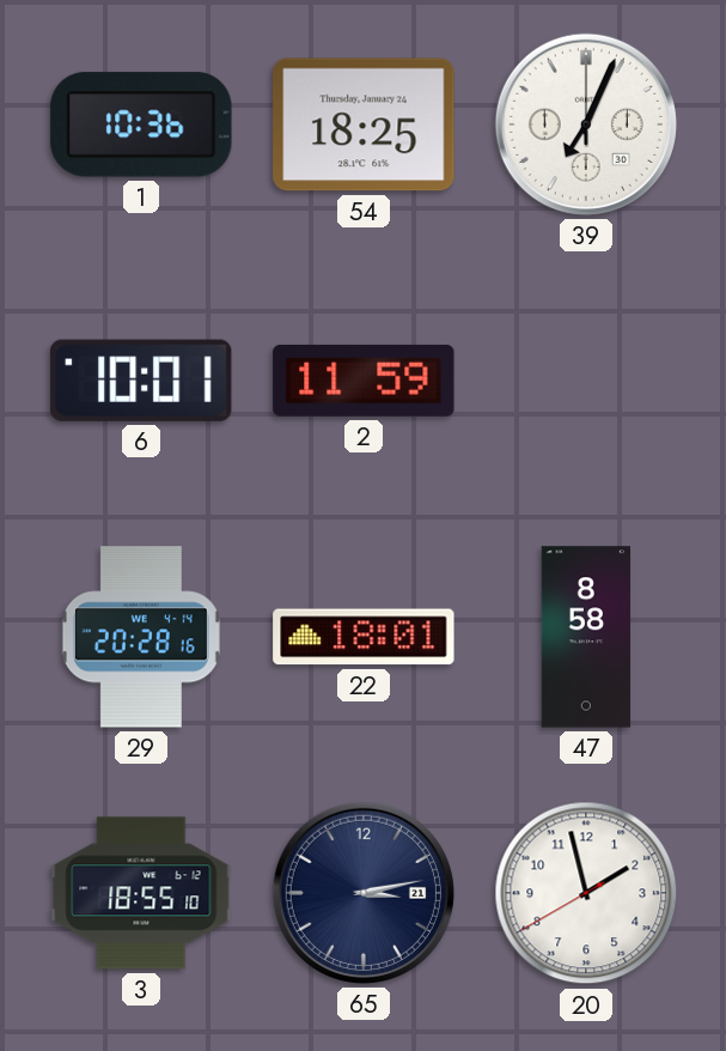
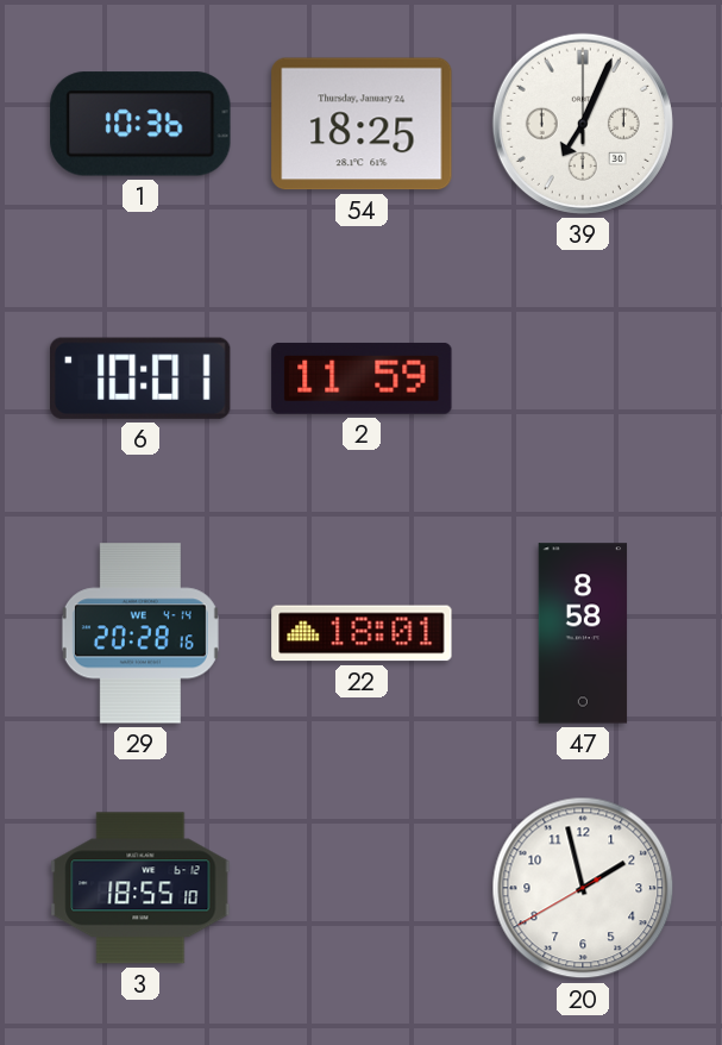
65: 3:13 -> none (364, 893)
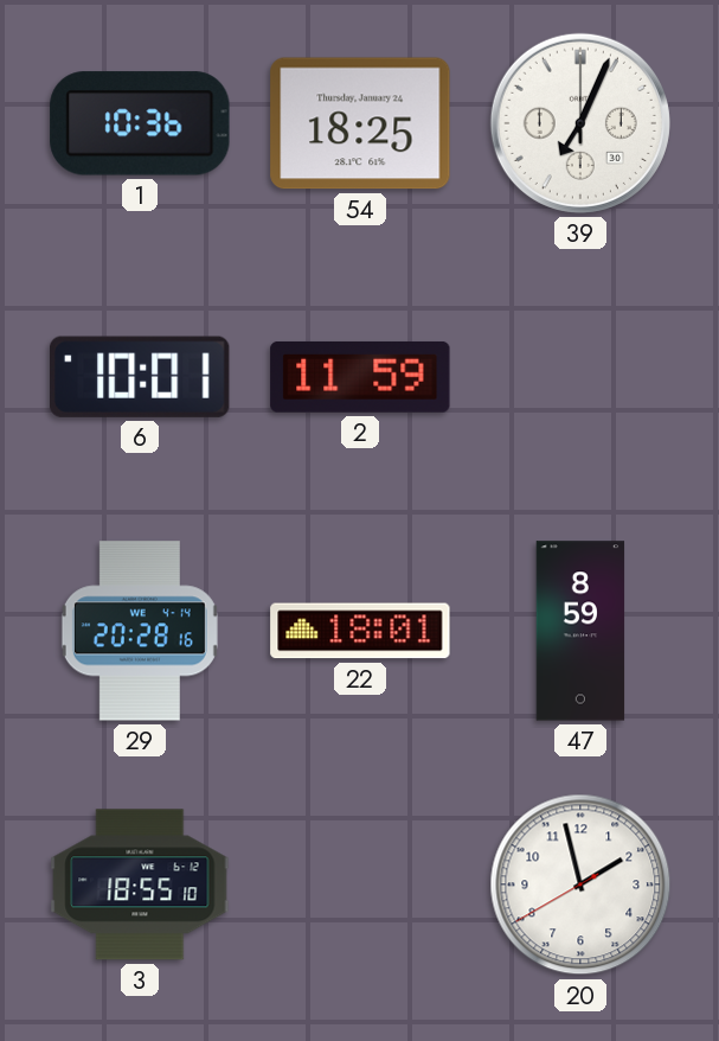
47: 8:58 -> 8:59 (580, 631)
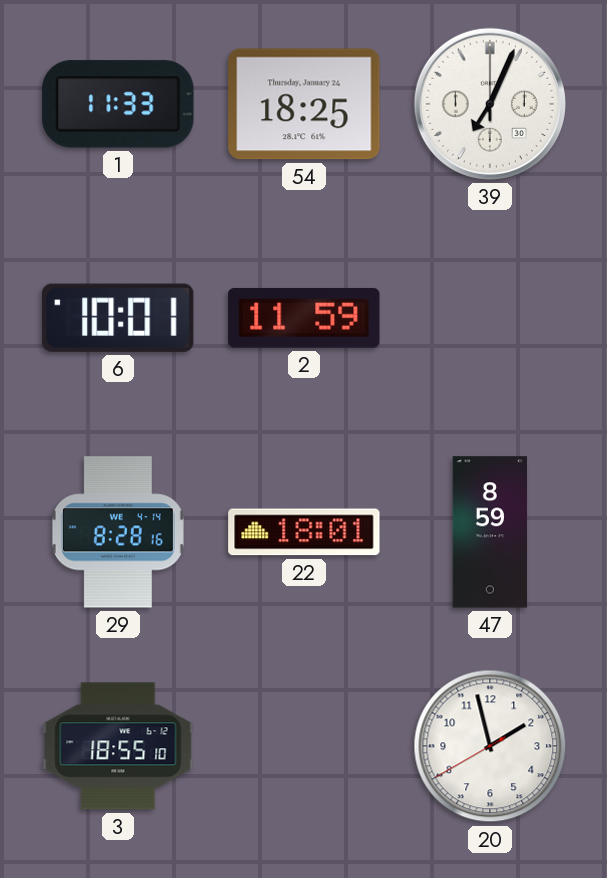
1: 10:36 -> 11:33 (118, 104)
29: 20:28 -> 8:28 (118, 532)
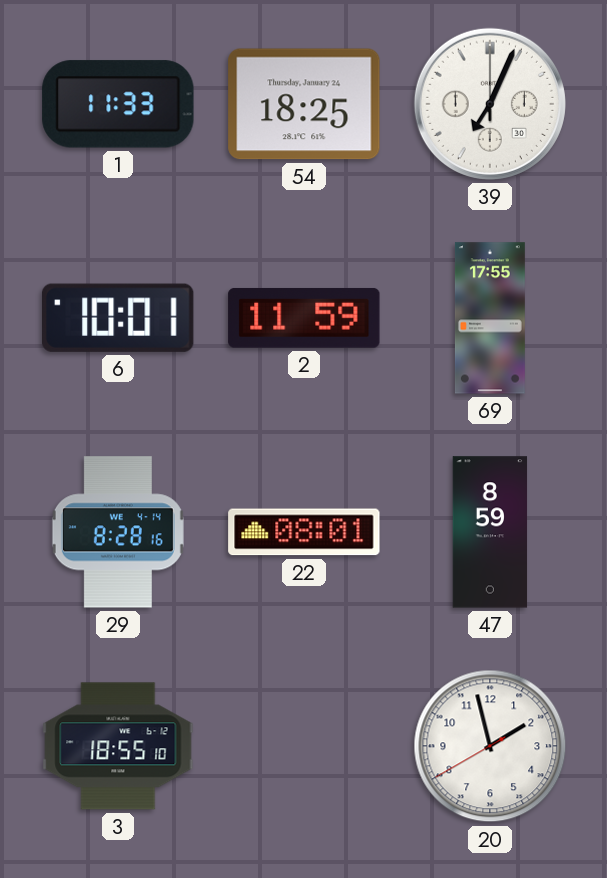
69: none -> 17:55 (490, 318)
22: 18:01 -> 08:01 (304, 532)
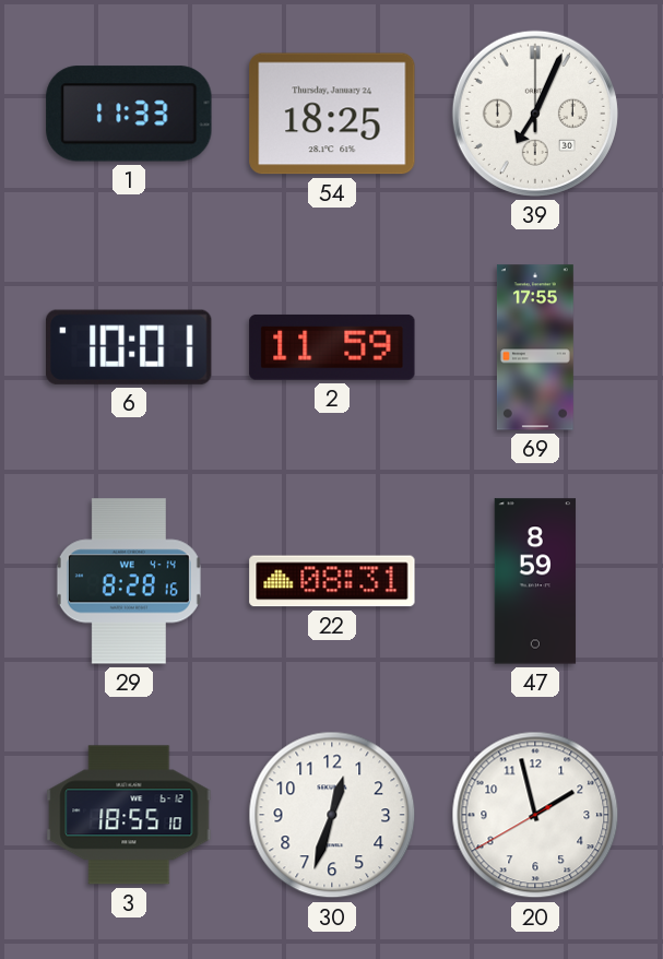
22: 08:01 -> 08:31 (332, 581)
30: none -> 12:33 (332, 815)
